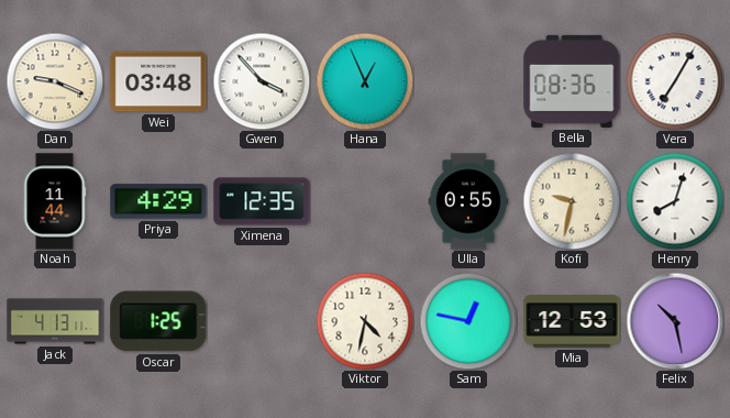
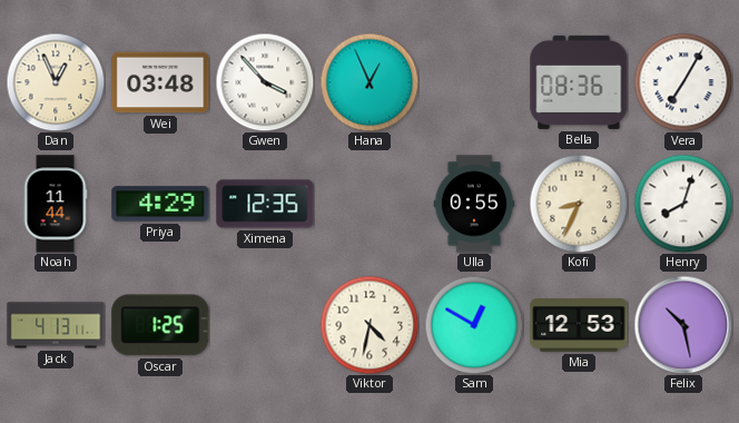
Dan: 9:19 -> 12:56 (56, 82)
Kofi: 9:32 -> 8:34 (579, 204)
Sam: 12:47 -> 12:50 (474, 325)
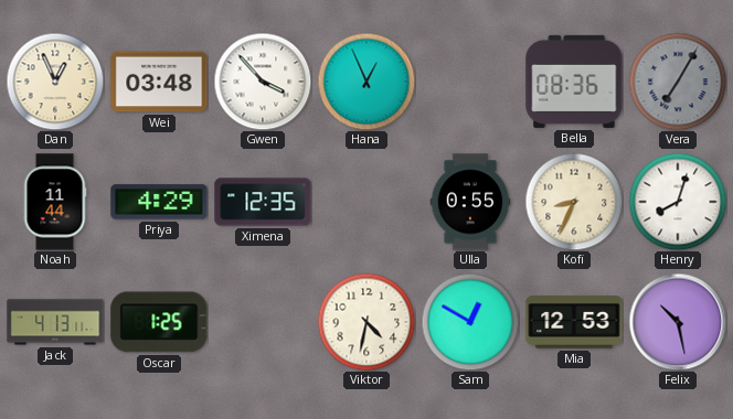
Vera dial: white -> grey (678, 82)
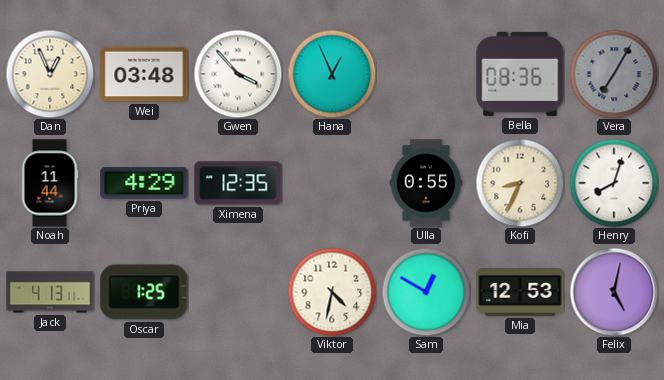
Felix: 10:28 -> 5:02 (614, 292)
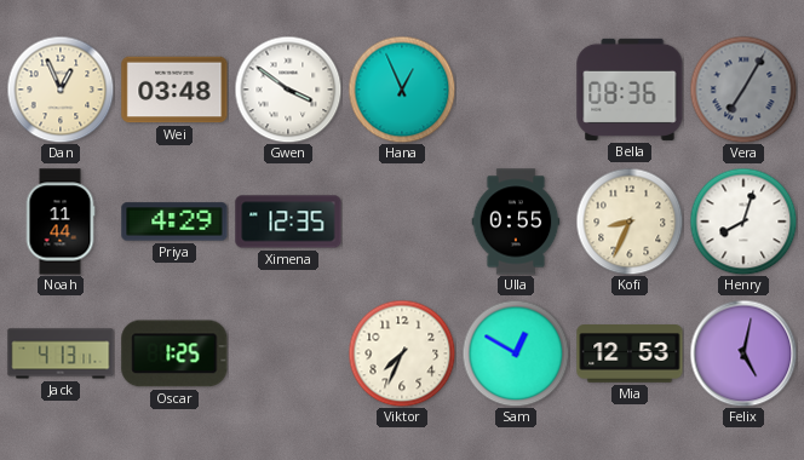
Gwen: 3:53 -> 3:51 (288, 90)
Viktor: 4:32 -> 7:34 (402, 353)
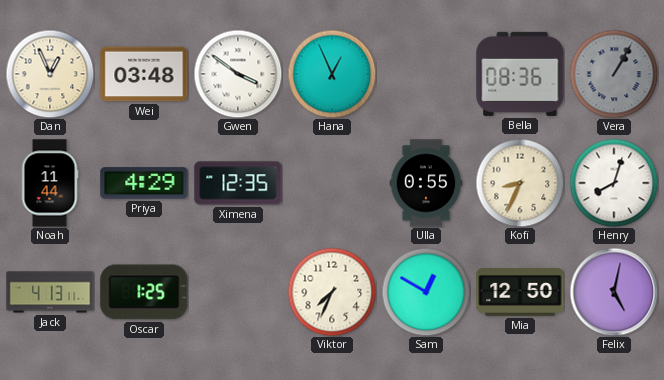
Vera: 7:05 -> 1:05 (614, 74)
Mia: 12:53 -> 12:50 (520, 292)
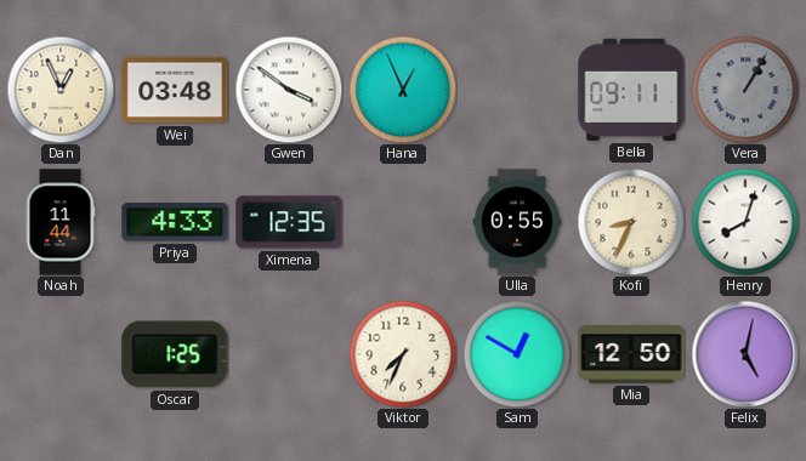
Bella: 08:36 -> 09:11 (631, 90)
Priya: 4:29 -> 4:33 (175, 222)
Jack: 4:13 -> none (50, 292)
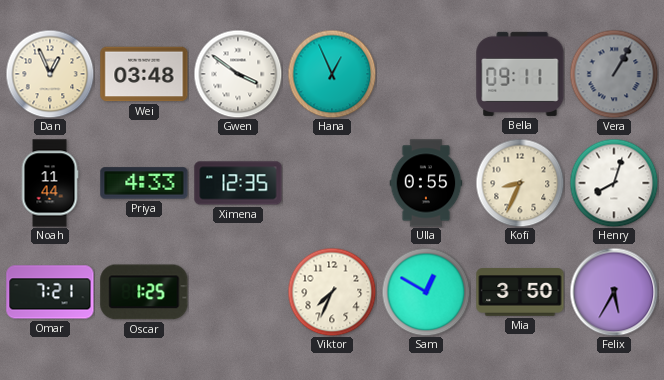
Omar: none -> 7:21 (50, 292)
Mia: 12:50 -> 3:50 (520, 292)
Felix: 5:02 -> 5:35 (614, 292)
